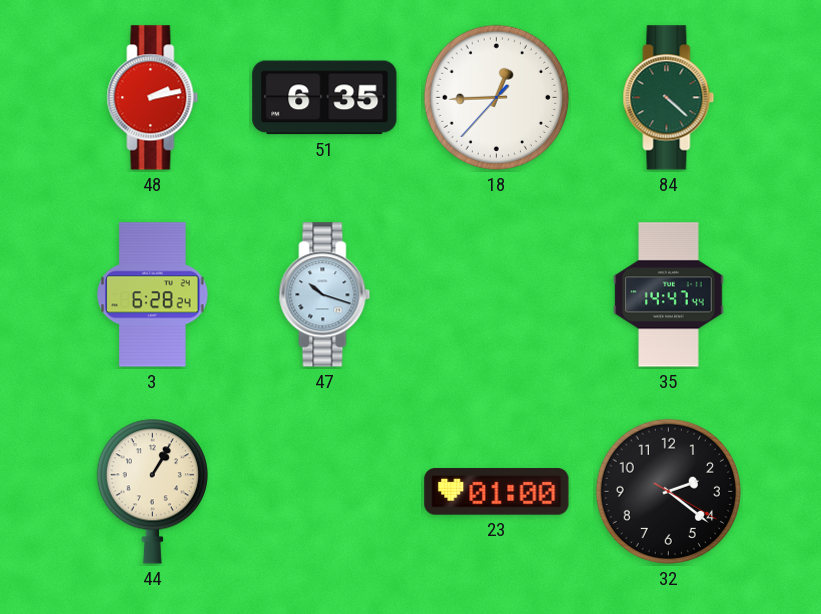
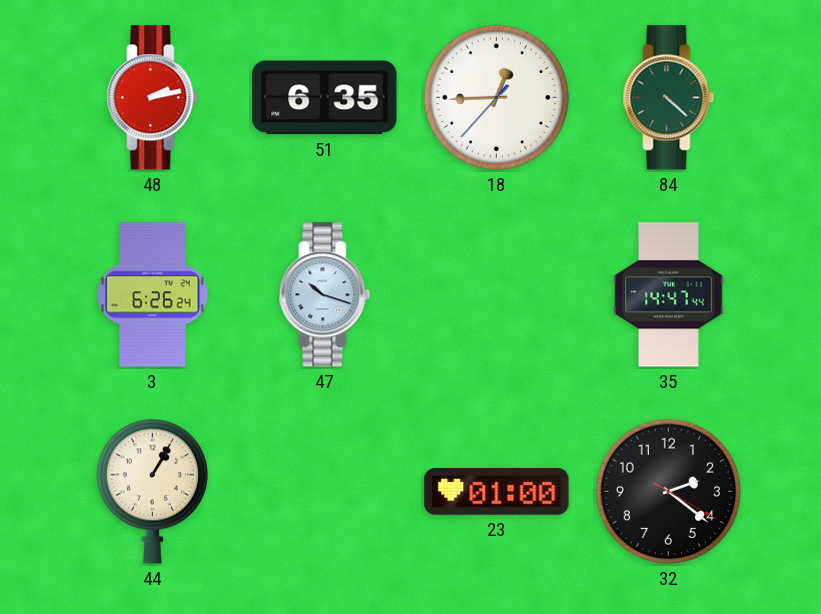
3: 6:28 -> 6:26 (153, 295)
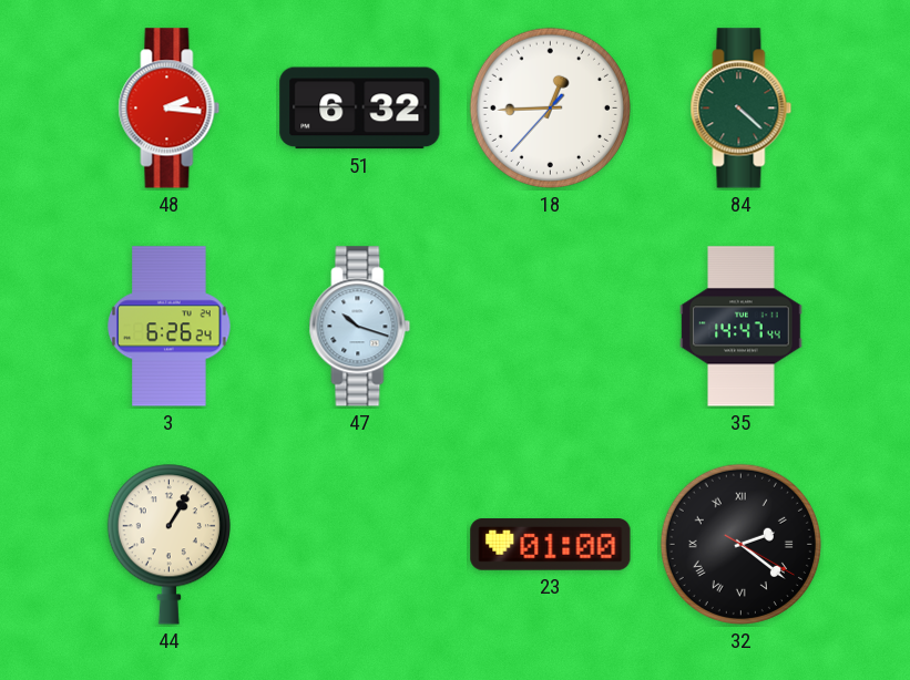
48: 2:13 -> 2:16 (170, 109)
51: 6:35 -> 6:32 (360, 109)
32 numerals: Arabic -> Roman (740, 544)
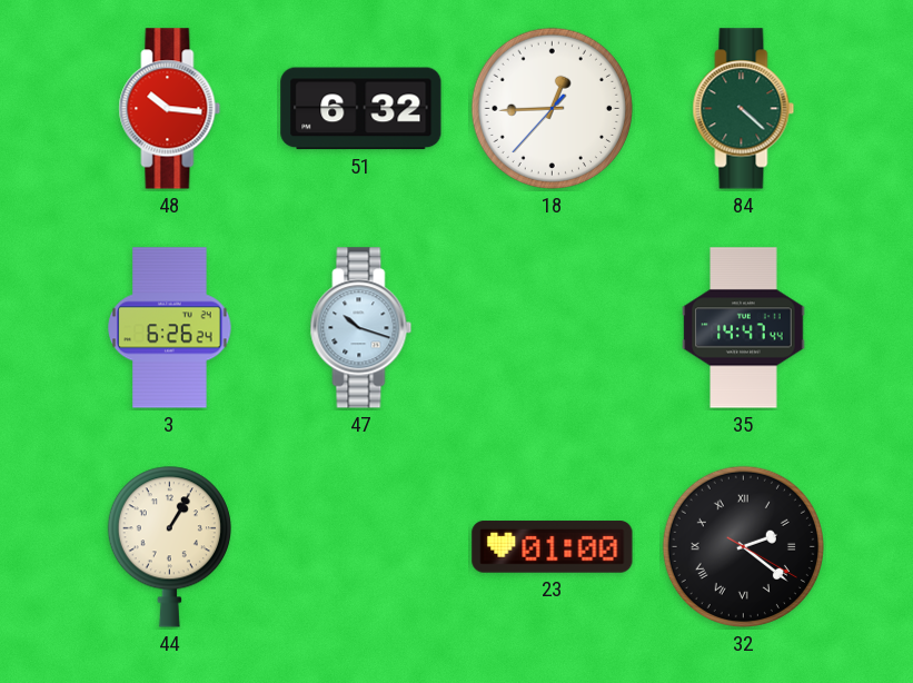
48: 2:16 -> 10:16 (170, 109)
